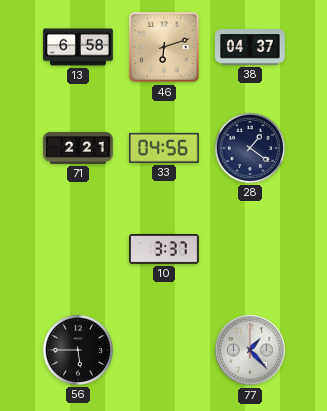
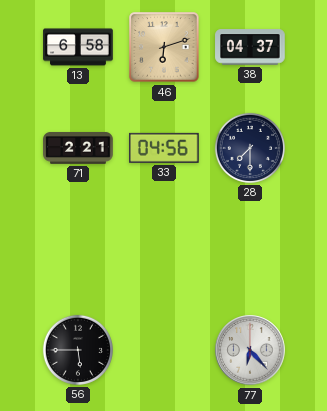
28: 1:21 -> 7:30 (250, 148)
10: 3:37 -> none (164, 250)
77: 1:23 -> 6:23 (250, 350)
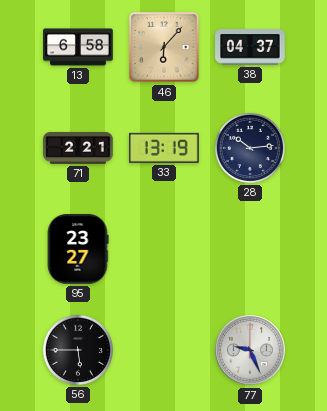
46: 6:12 -> 6:07 (164, 47)
33: 04:56 -> 13:19 (165, 148)
28: 7:30 -> 10:14 (250, 148)
95: none -> 23:27 (78, 249)
77: 6:23 -> 9:26 (250, 350)
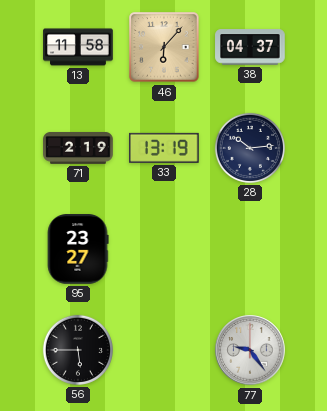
13: 6:58 -> 11:58 (78, 47)
71: 2:21 -> 2:19 (78, 148)
77: 9:26 -> 9:24 (250, 350)
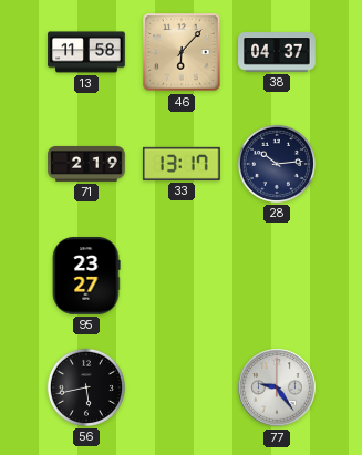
33: 13:19 -> 13:17 (183, 164)
56: 5:45 -> 5:43 (86, 387)
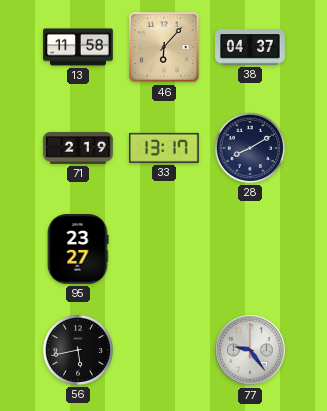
28: 10:14 -> 8:10 (250, 148)
